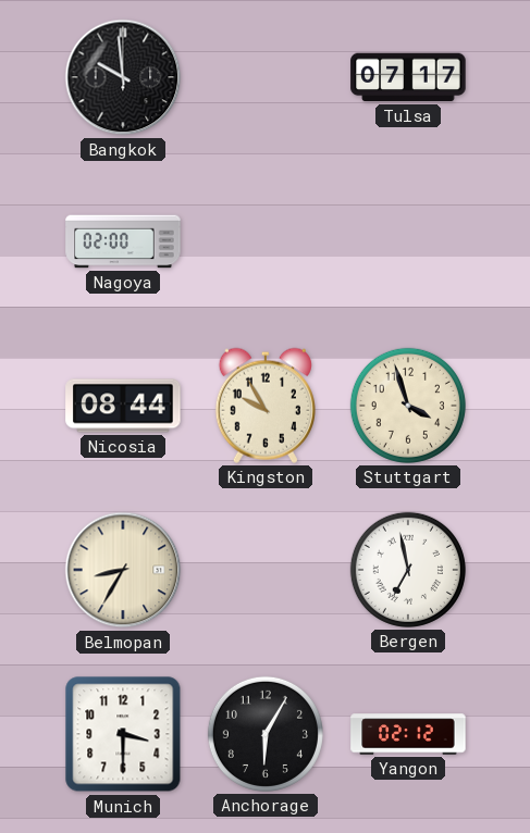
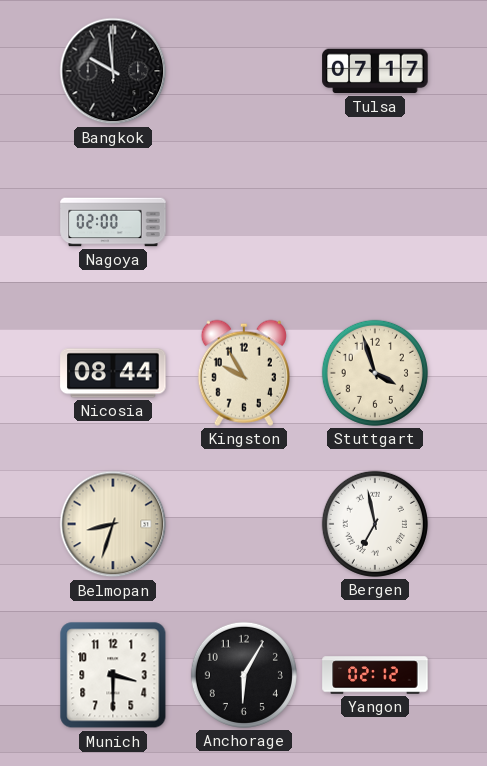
Belmopan: 8:35 -> 8:33 (113, 524)
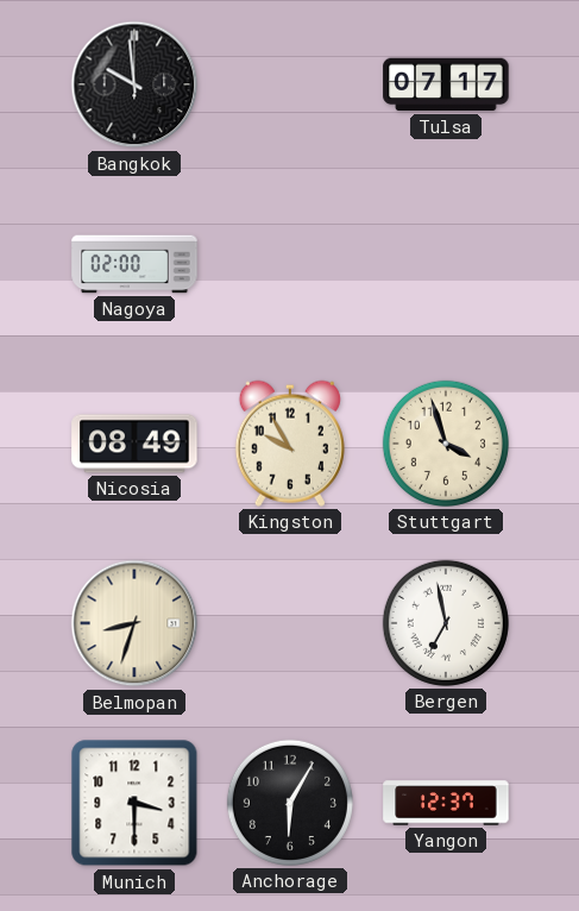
Nicosia: 08:44 -> 08:49 (134, 444)
Yangon: 02:12 -> 12:37 (446, 803)
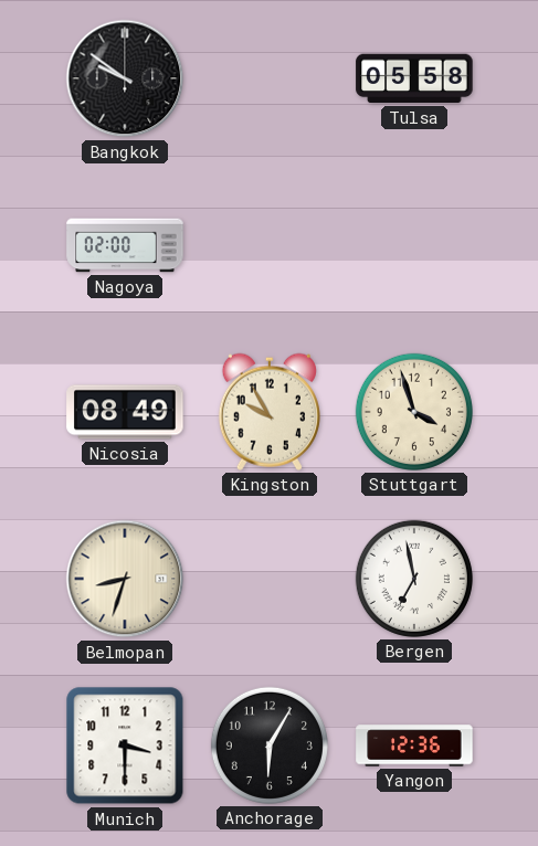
Bangkok: 9:59 -> 9:51 (125, 78)
Tulsa: 07:17 -> 05:58 (414, 78)
Yangon: 12:37 -> 12:36 (414, 745)
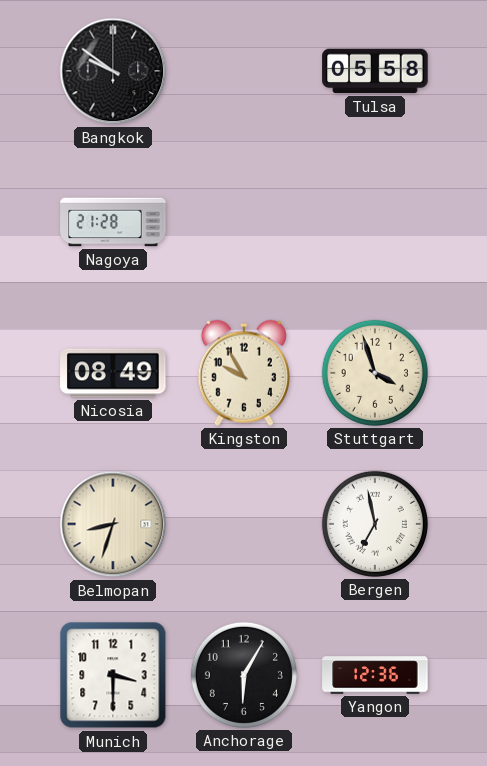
Nagoya: 02:00 -> 21:28 (113, 222)
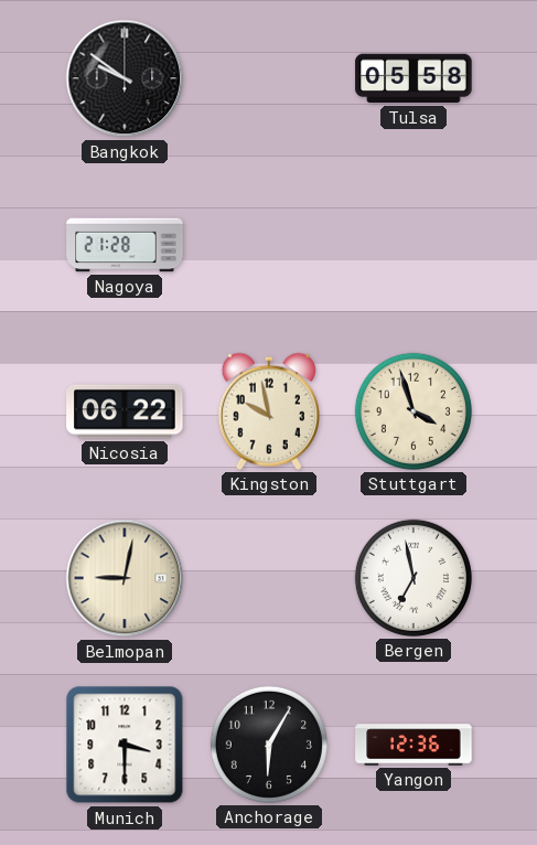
Nicosia: 08:49 -> 06:22 (125, 411)
Kingston: 9:55 -> 9:58 (269, 411)
Belmopan: 8:33 -> 9:02 (125, 578)
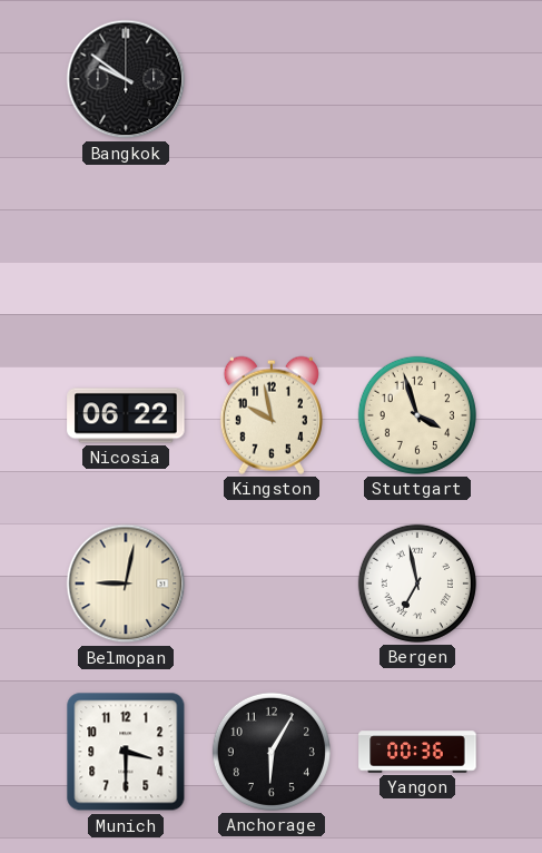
Tulsa: 05:58 -> none (414, 78)
Nagoya: 21:28 -> none (125, 245)
Yangon: 12:36 -> 00:36 (417, 752)
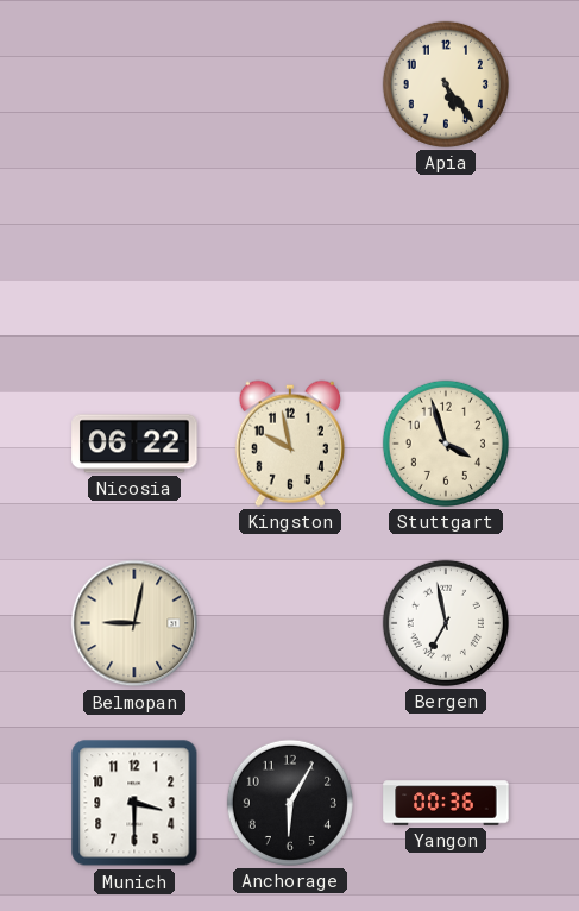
Bangkok: 9:51 -> none (126, 79)
Apia: none -> 5:24 (446, 84)
